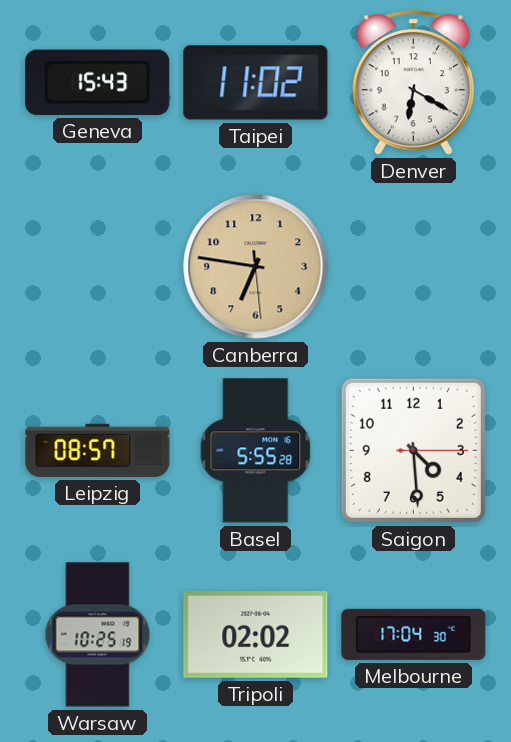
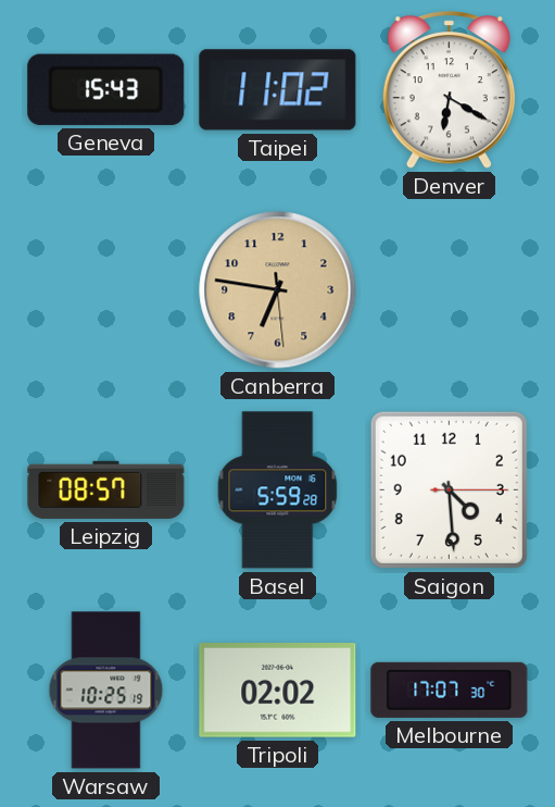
Basel: 5:55 -> 5:59 (278, 491)
Melbourne: 17:04 -> 17:07 (450, 690)
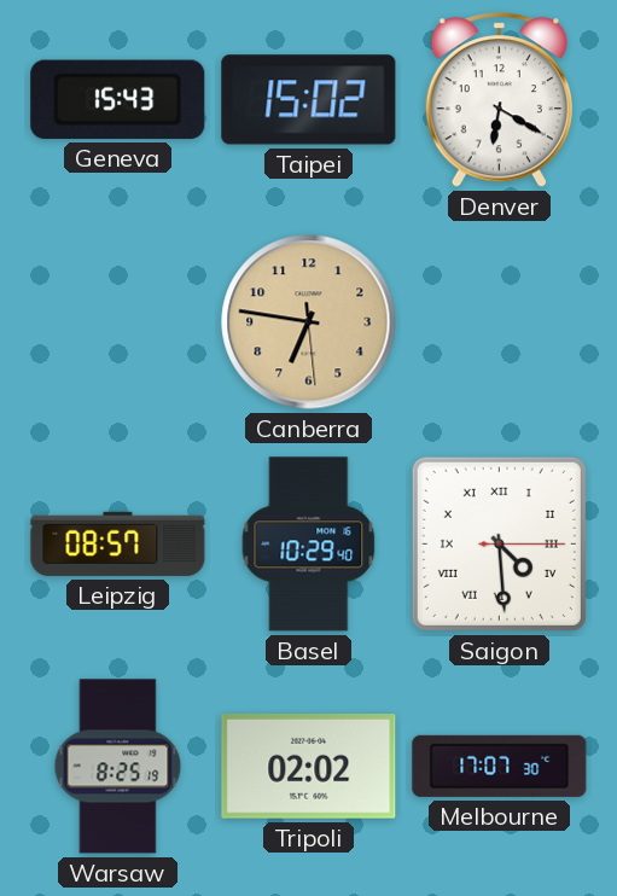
Taipei: 11:02 -> 15:02 (309, 100)
Basel: 5:59 -> 10:29 (309, 545)
Saigon numerals: Arabic -> Roman (499, 543)
Warsaw: 10:25 -> 8:25 (118, 767)
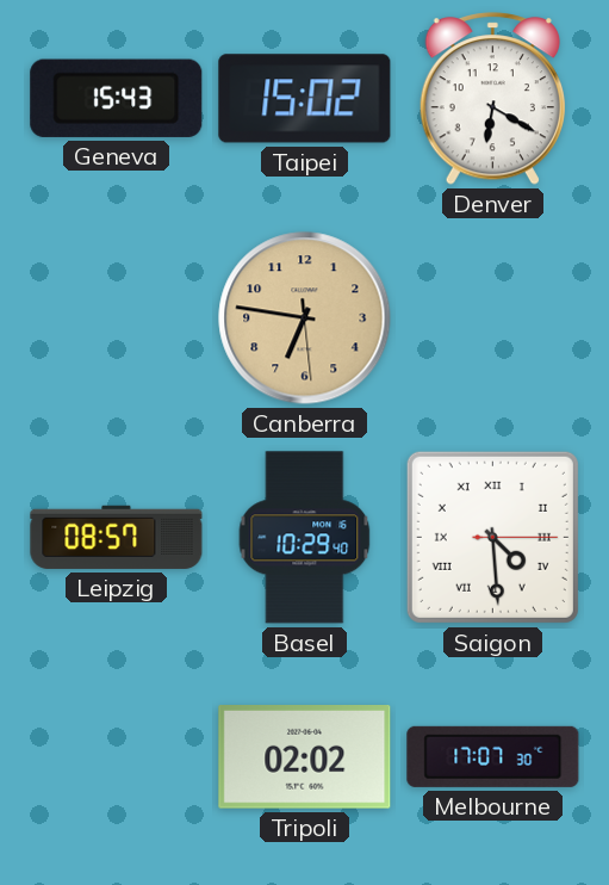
Warsaw: 8:25 -> none (118, 767)
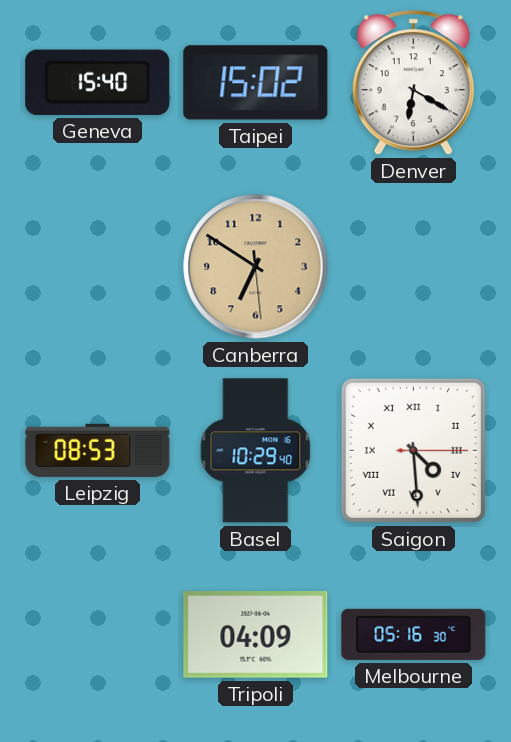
Geneva: 15:43 -> 15:40 (98, 82)
Canberra: 6:46 -> 6:50 (256, 267)
Leipzig: 08:57 -> 08:53 (98, 450)
Tripoli: 02:02 -> 04:09 (256, 635)
Melbourne: 17:07 -> 05:16 (414, 634)
